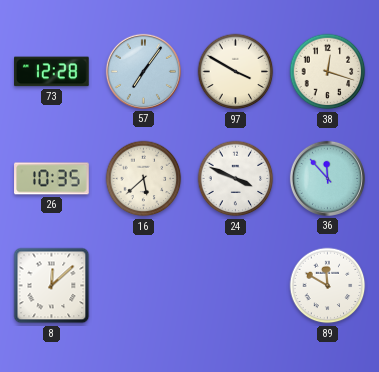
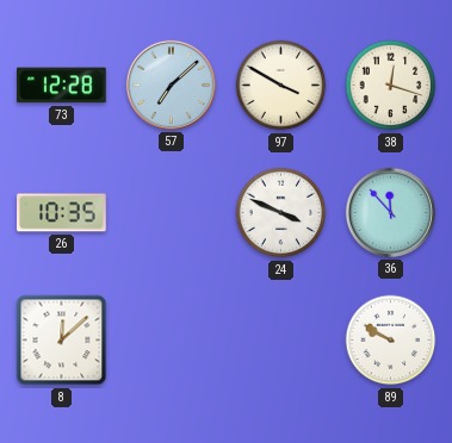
57: 7:06 -> 7:08 (171, 85)
16: 5:38 -> none (144, 179)
89: 11:50 -> 9:50 (391, 341)
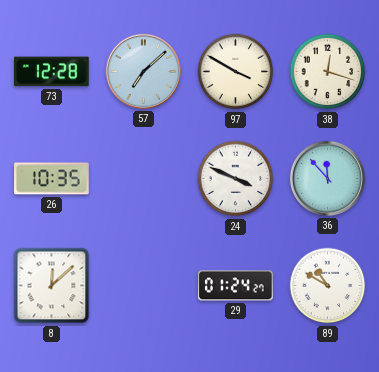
29: none -> 01:24 (236, 286)
89: 9:50 -> 10:50 (328, 286)
